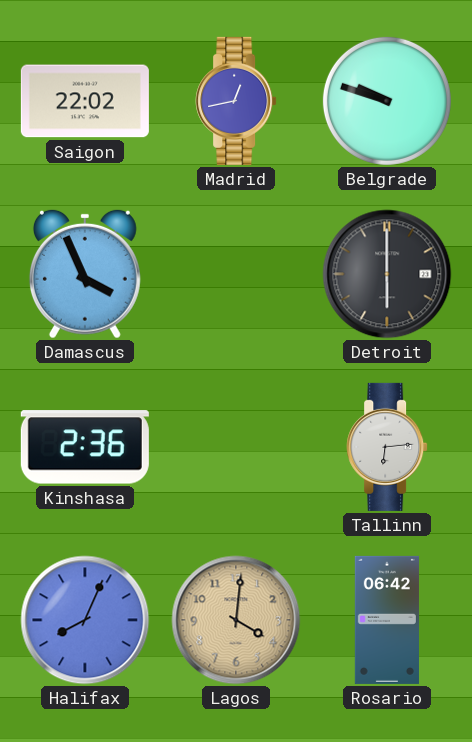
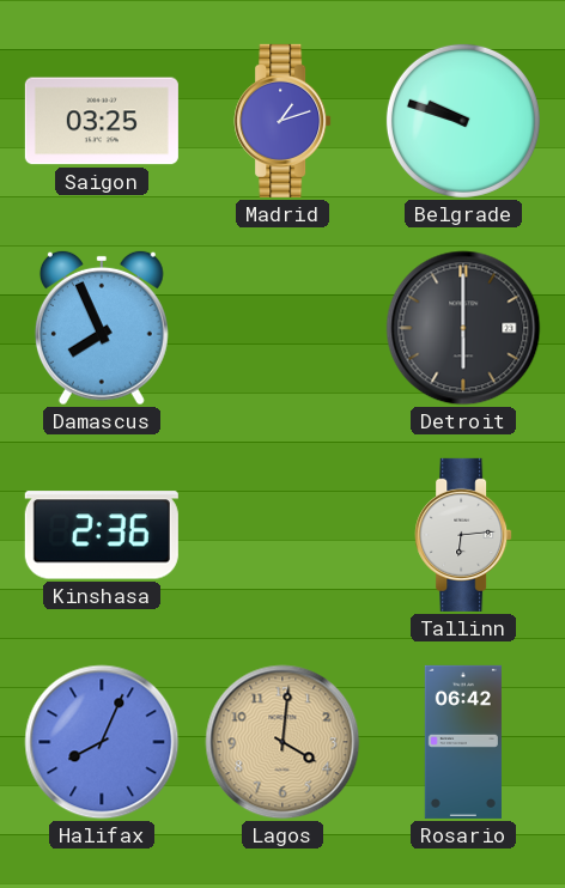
Saigon: 22:02 -> 03:25 (102, 121)
Madrid: 12:43 -> 1:12 (282, 121)
Damascus: 3:56 -> 7:56 (102, 328)
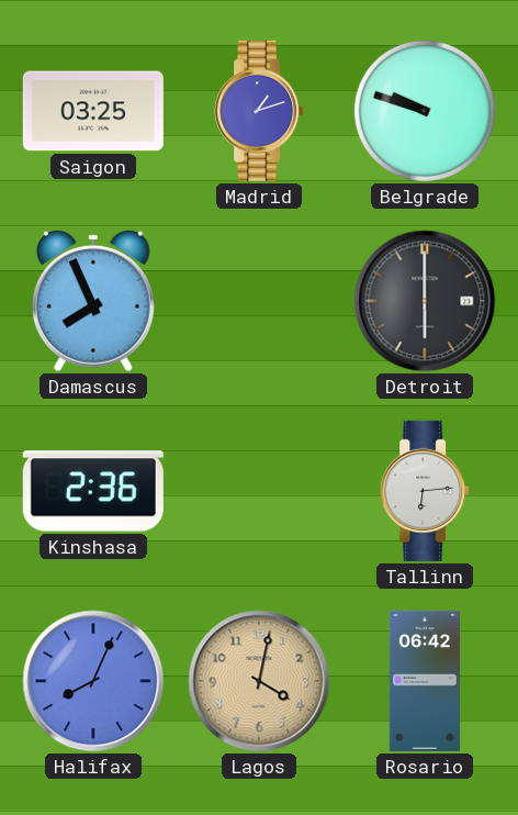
Lagos: 4:01 -> 4:02 (259, 681)
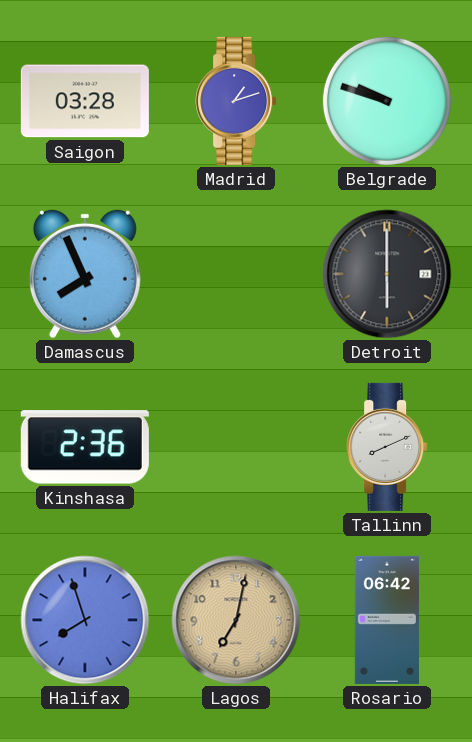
Saigon: 03:25 -> 03:28 (85, 101)
Tallinn: 6:14 -> 8:11 (387, 447)
Halifax: 8:04 -> 7:57 (85, 620)
Lagos: 4:02 -> 7:02 (236, 620)
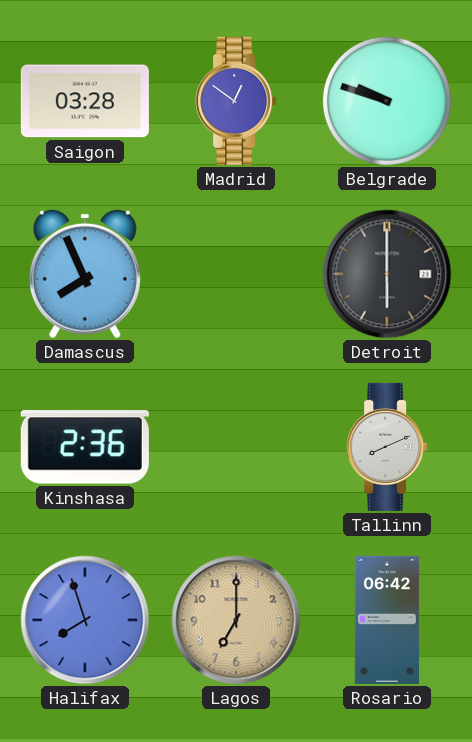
Madrid: 1:12 -> 12:51 (236, 101)
Lagos: 7:02 -> 7:00 (236, 620)
